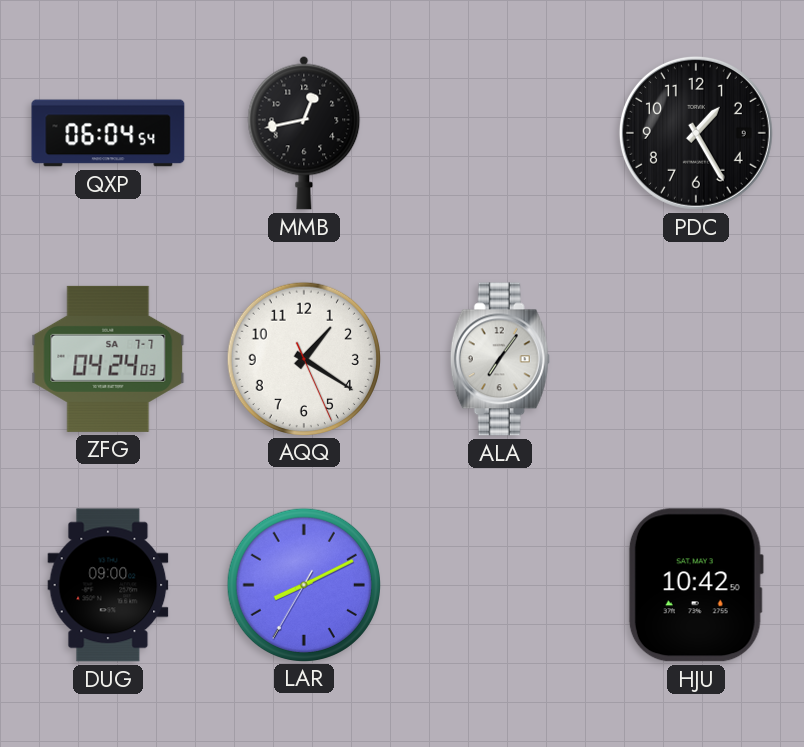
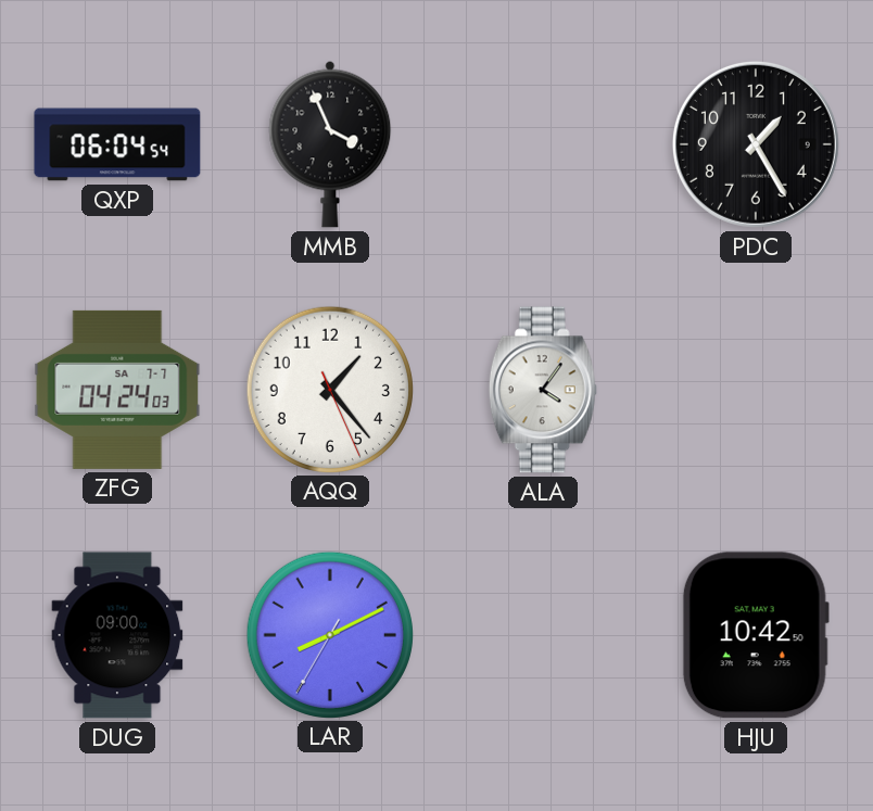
MMB: 12:43 -> 3:56 (330, 144)
AQQ: 1:20 -> 1:23 (329, 389)
ALA: 7:06 -> 4:06 (543, 390)
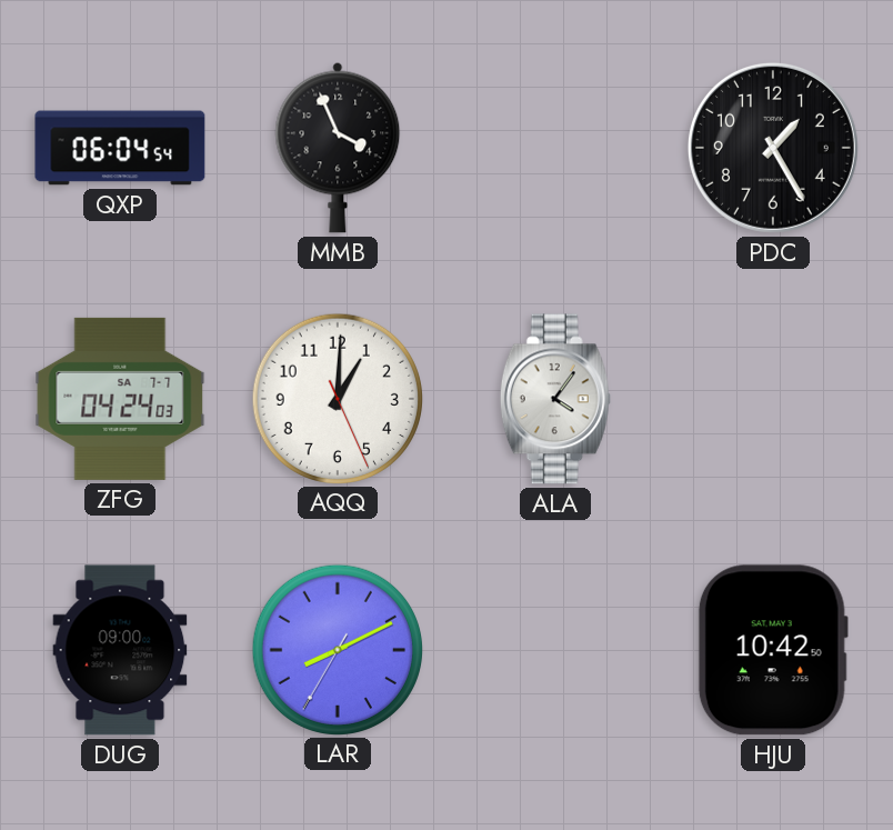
AQQ: 1:23 -> 1:00 (337, 398)
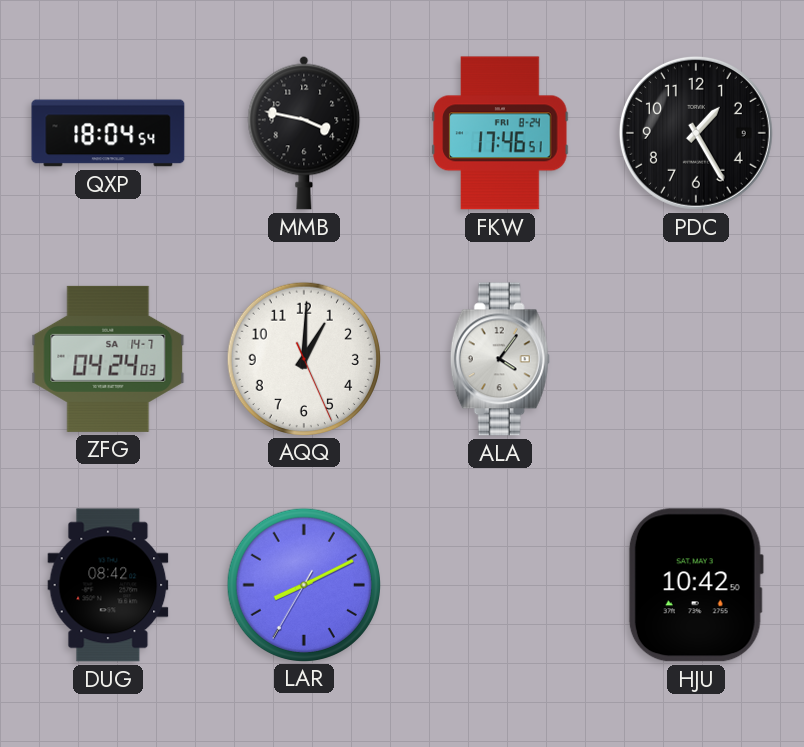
QXP: 06:04 -> 18:04 (108, 133)
MMB: 3:56 -> 3:47 (304, 133)
FKW: none -> 17:46 (500, 133)
ZFG date: SA 7-7 -> SA 14-7 (108, 359)
DUG: 09:00 -> 08:42 (108, 585)
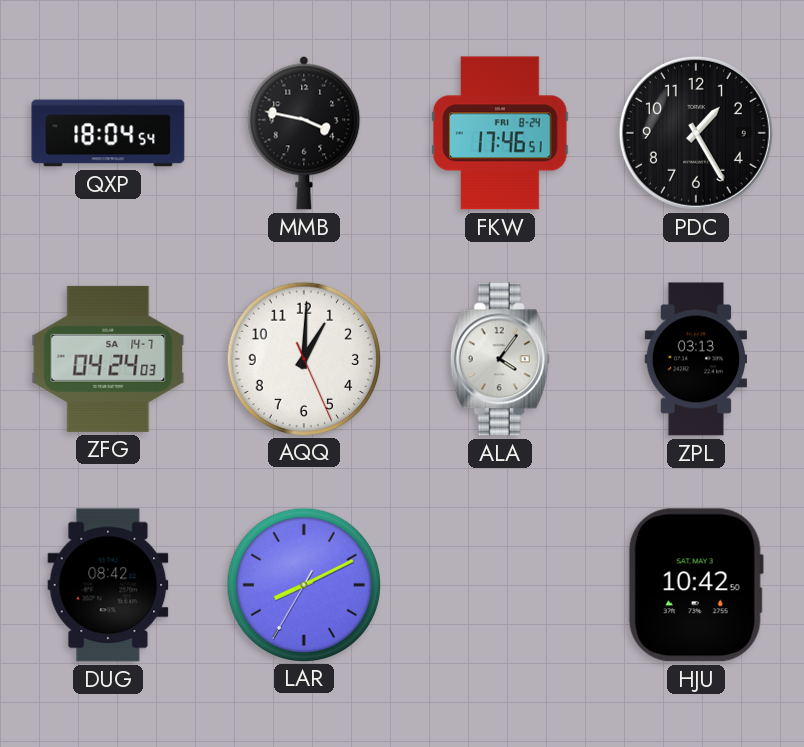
ZPL: none -> 03:13 (696, 359)
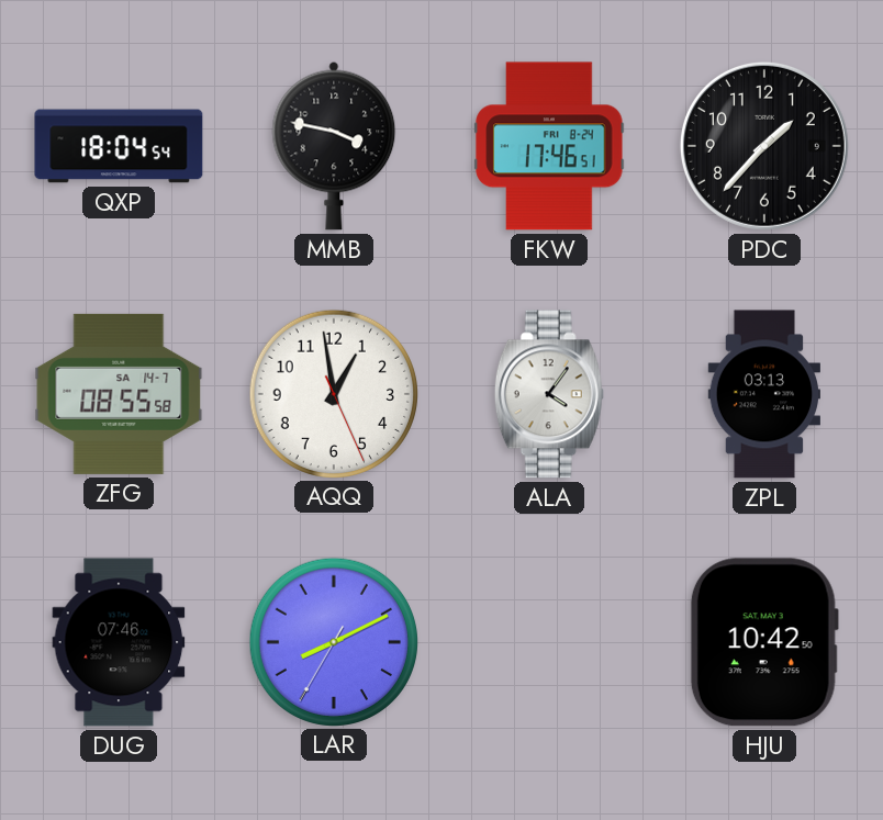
PDC: 1:25 -> 1:37 (764, 146)
ZFG: 04:24 -> 08:55 (119, 394)
AQQ: 1:00 -> 12:58 (333, 393)
DUG: 08:42 -> 07:46 (119, 642)
